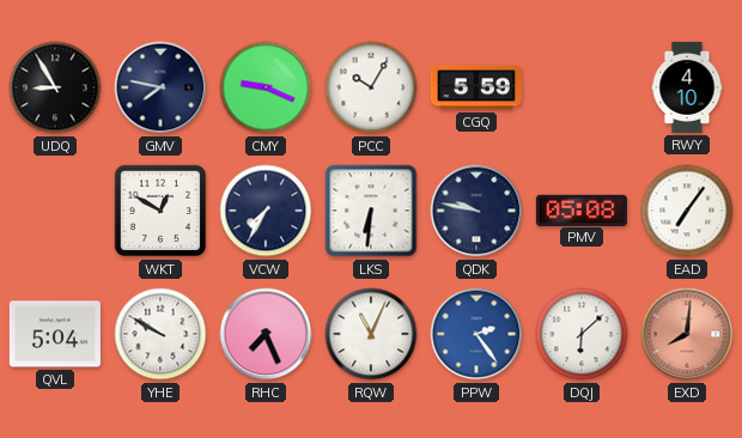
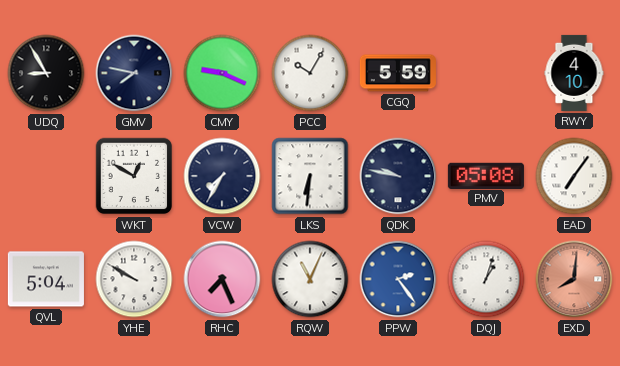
DQJ: 6:08 -> 1:03 (486, 279)
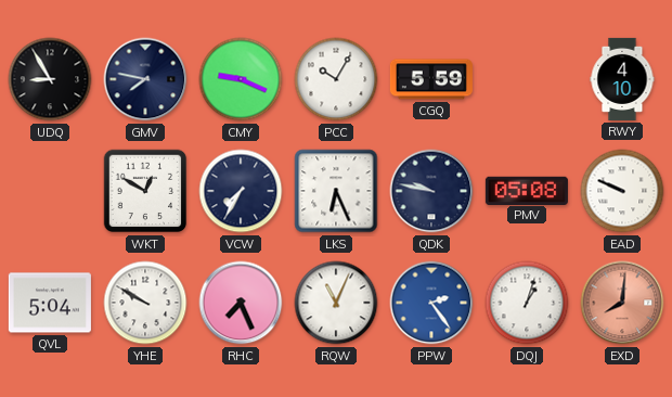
LKS: 6:31 -> 6:26 (336, 191)
EAD: 7:06 -> 9:49 (622, 191)
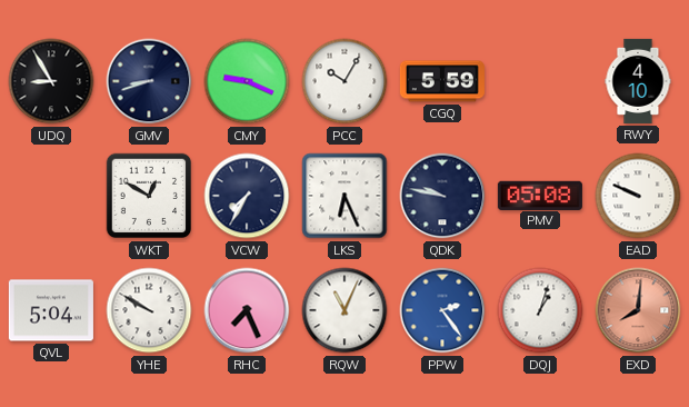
GMV: 7:47 -> 8:42 (149, 81)
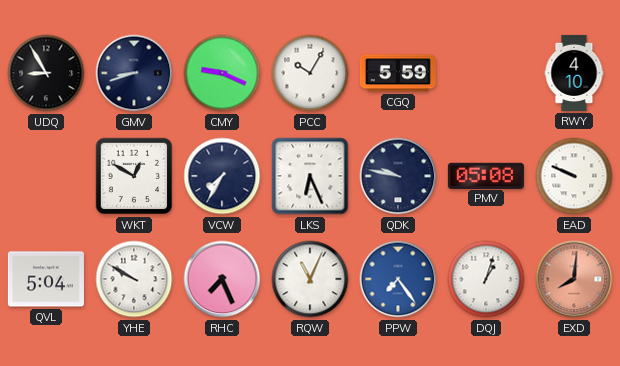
PPW: 2:24 -> 7:24 (398, 279)
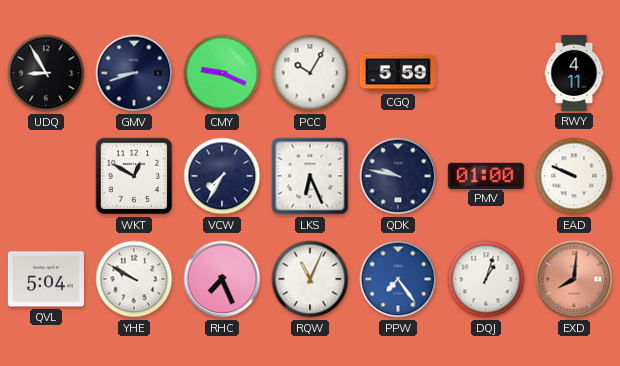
RWY: 4:10 -> 4:11 (574, 73)
PMV: 05:08 -> 01:00 (486, 175)
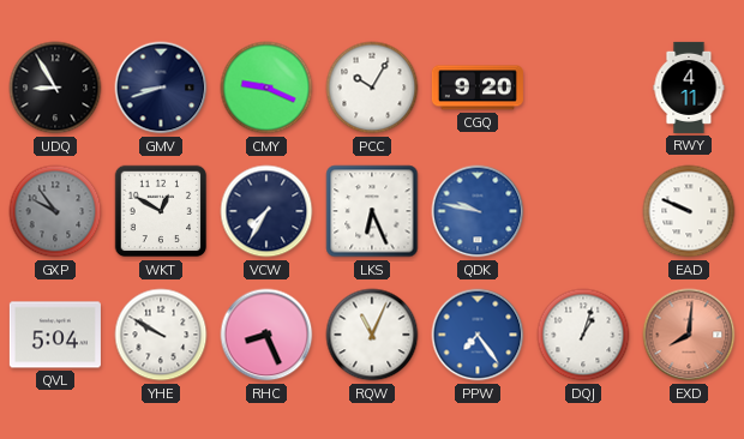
CGQ: 5:59 -> 9:20 (478, 88)
GXP: none -> 9:54 (55, 211)
QDK dial: navy -> blue (478, 211)
PMV: 01:00 -> none (486, 175)
RHC: 7:26 -> 8:26 (266, 335)
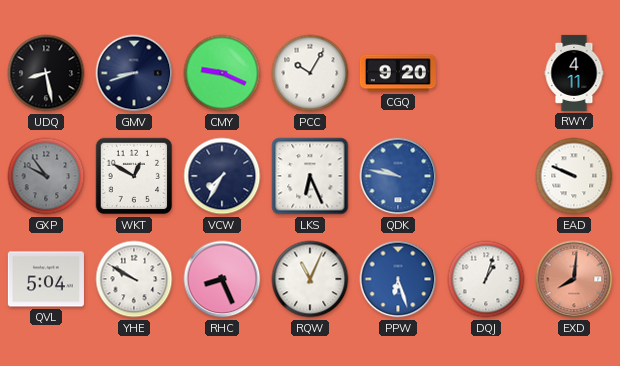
UDQ: 8:55 -> 8:28 (46, 73)
PPW: 7:24 -> 6:27 (398, 279)
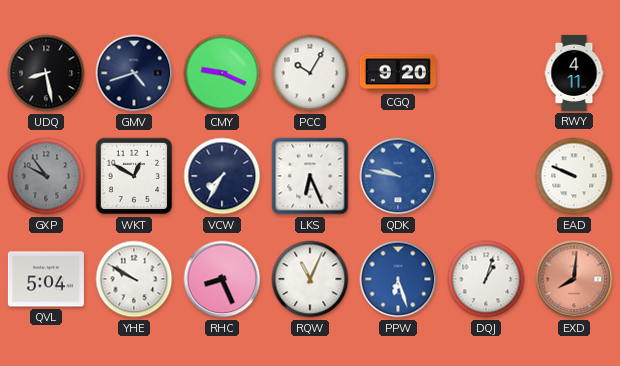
GMV: 8:42 -> 4:42 (134, 73)
